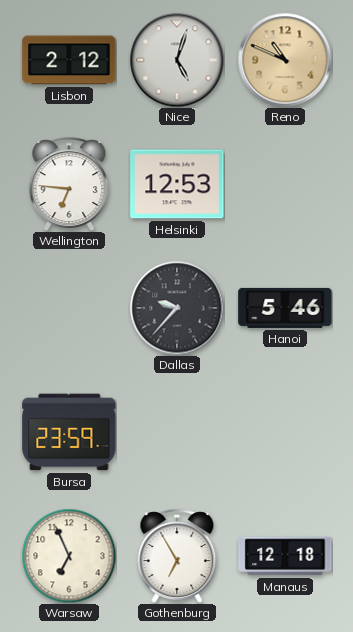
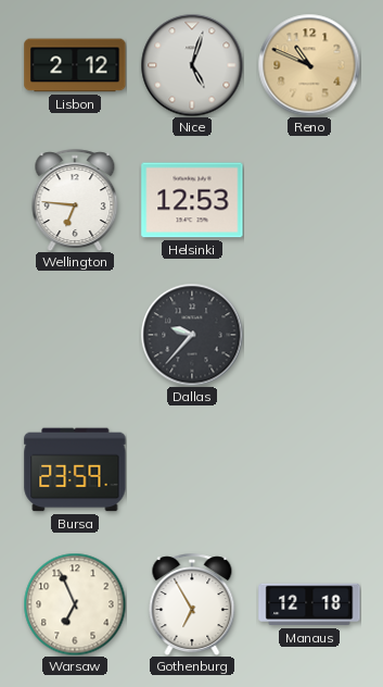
Hanoi: 5:46 -> none (285, 308)
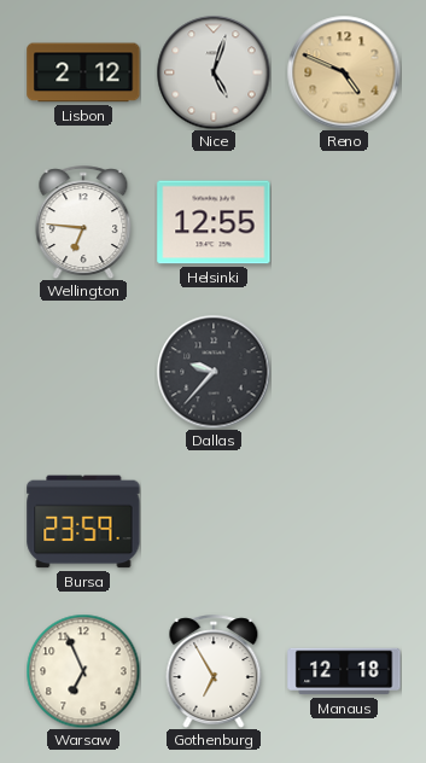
Reno: 10:49 -> 4:49 (344, 72)
Helsinki: 12:53 -> 12:55 (214, 222)
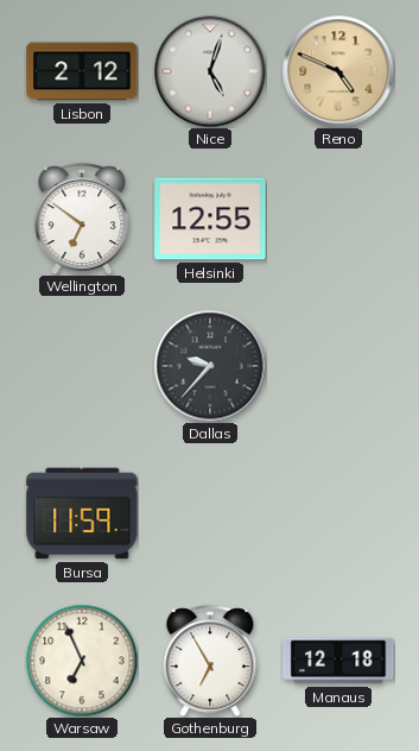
Wellington: 6:46 -> 6:51 (82, 219)
Bursa: 23:59 -> 11:59 (82, 513)
